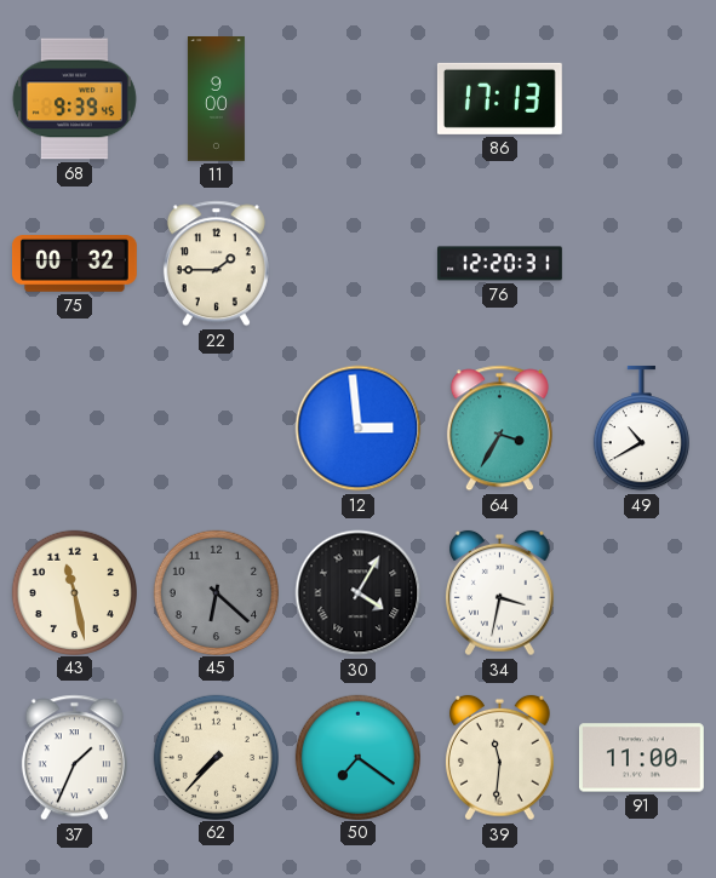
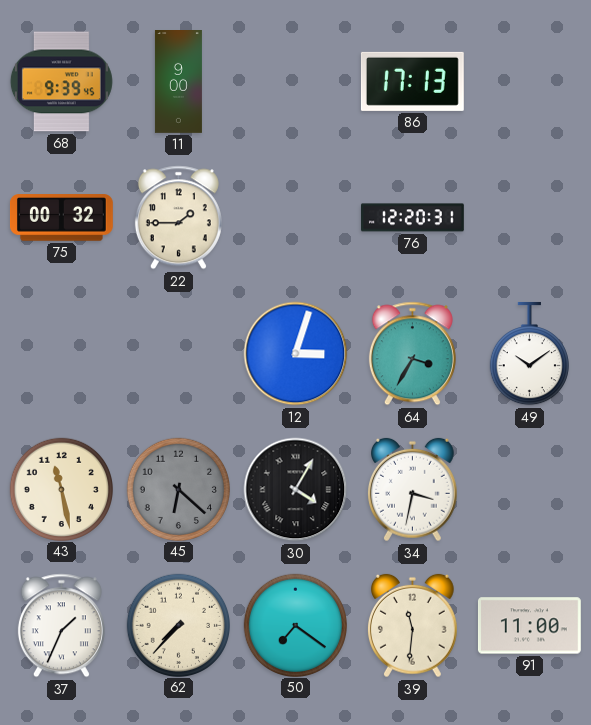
12: 2:59 -> 3:03 (296, 354)
49: 10:40 -> 10:09 (529, 354)
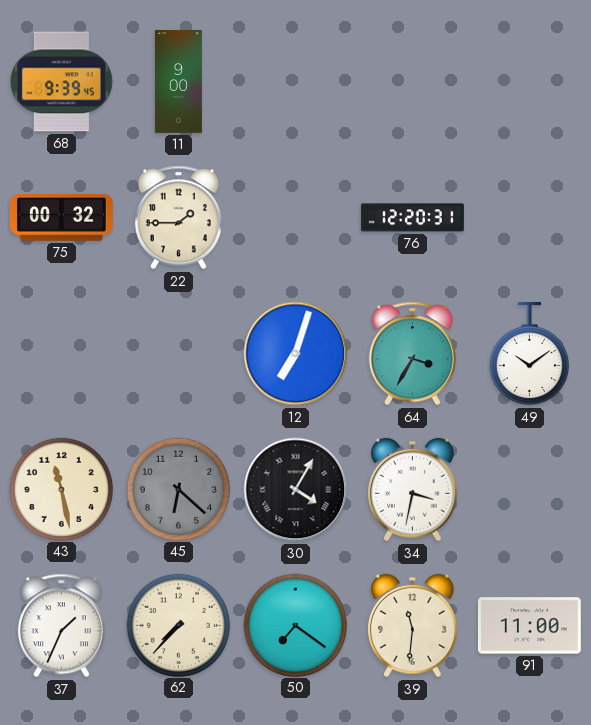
86: 17:13 -> none (412, 81)
12: 3:03 -> 7:03 (296, 354)
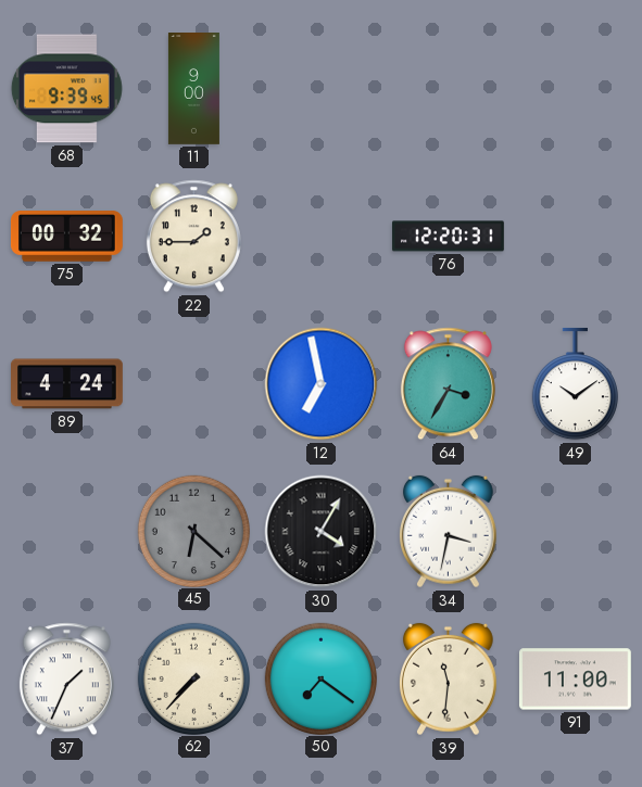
89: none -> 4:24 (67, 384)
12: 7:03 -> 6:58 (322, 384)
43: 11:28 -> none (61, 489)
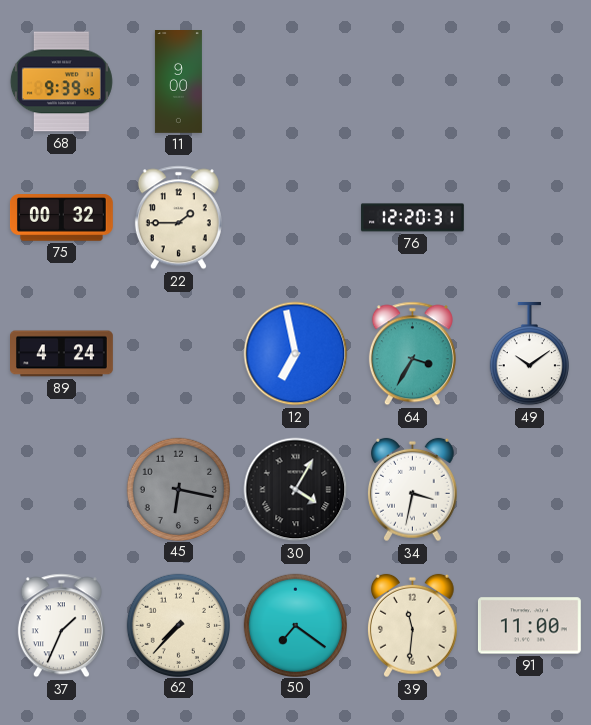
45: 6:22 -> 6:17 (178, 489)
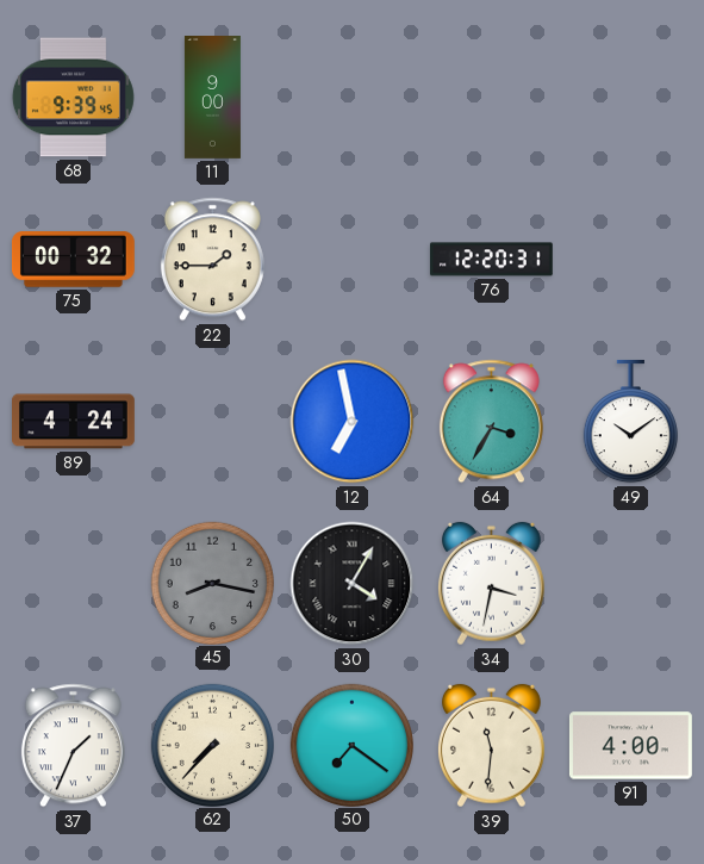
45: 6:17 -> 8:17 (212, 583)
91: 11:00 -> 4:00 (630, 746)
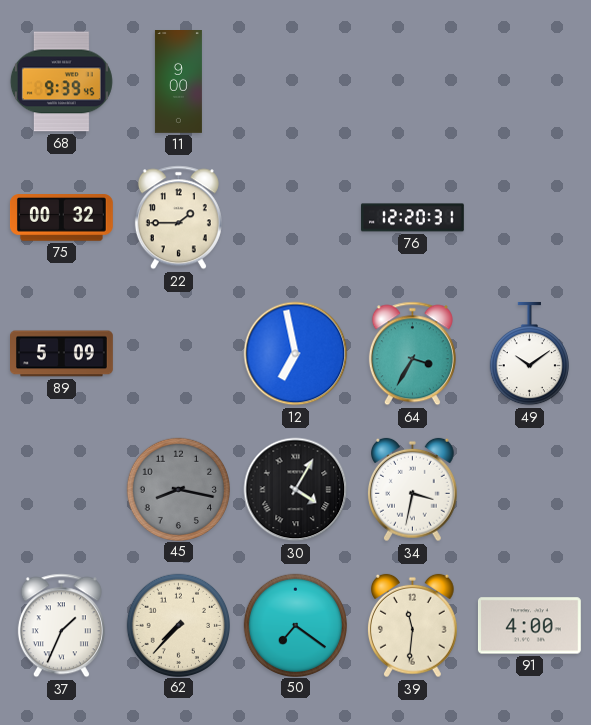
89: 4:24 -> 5:09 (62, 354)
